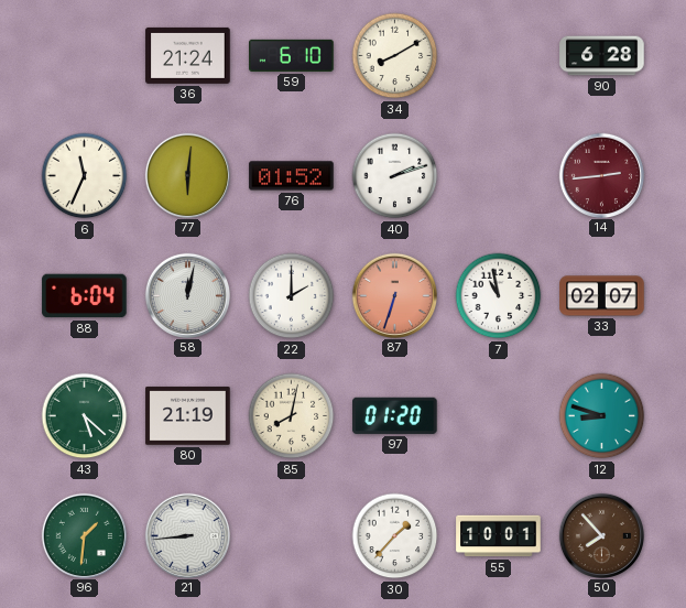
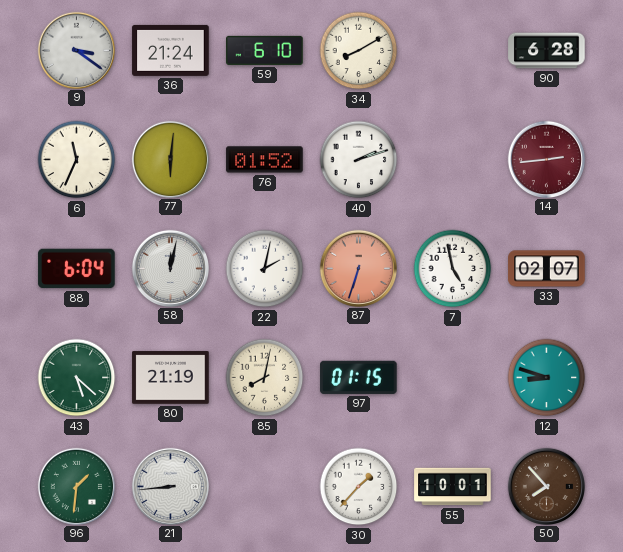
9: none -> 3:21 (76, 50)
22: 2:00 -> 2:02 (265, 269)
7: 10:58 -> 4:58 (453, 269)
97: 01:20 -> 01:15 (359, 377)
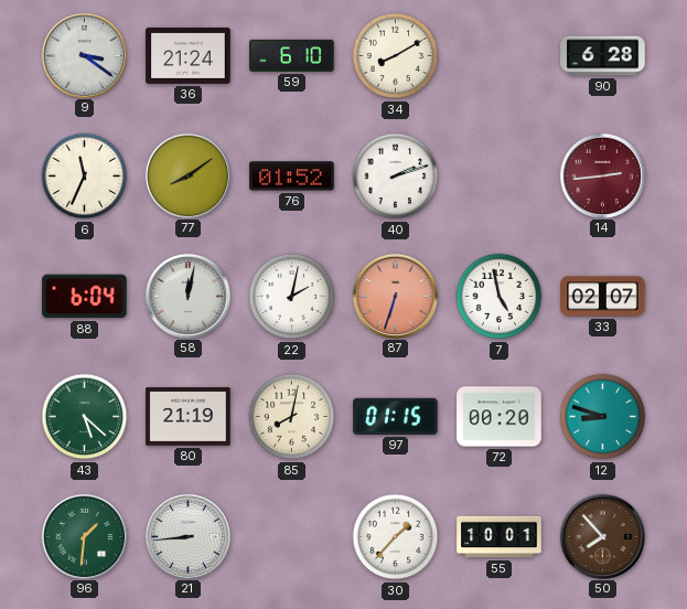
77: 6:01 -> 8:09 (187, 175)
72: none -> 00:20 (500, 417)
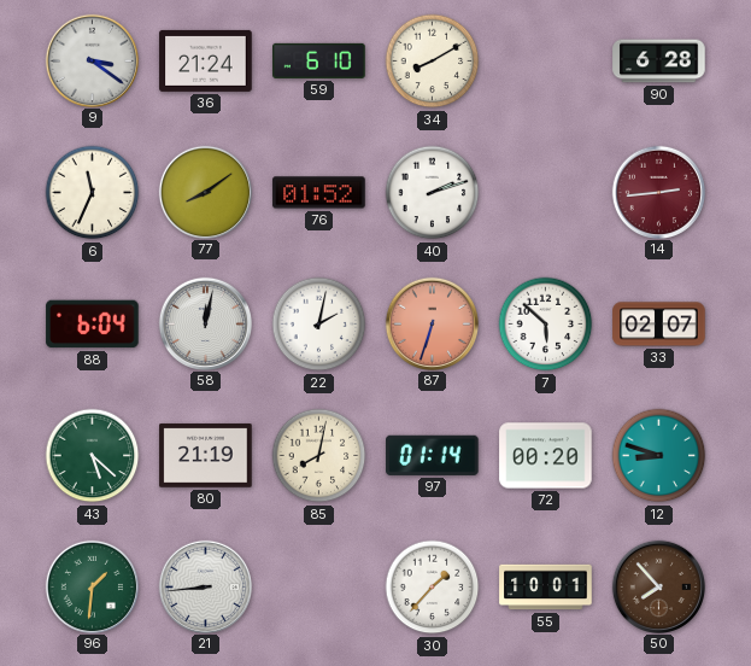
7: 4:58 -> 5:52 (546, 325)
97: 01:15 -> 01:14 (433, 455)
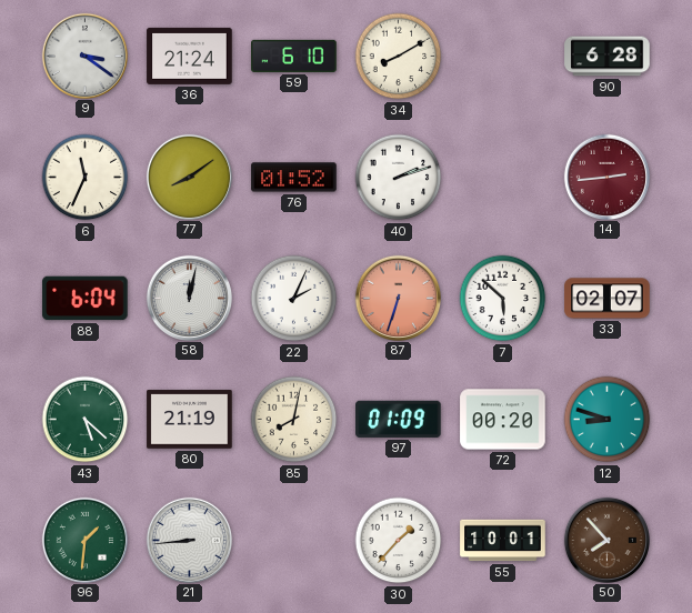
22: 2:02 -> 2:04 (294, 299)
97: 01:14 -> 01:09 (399, 419)
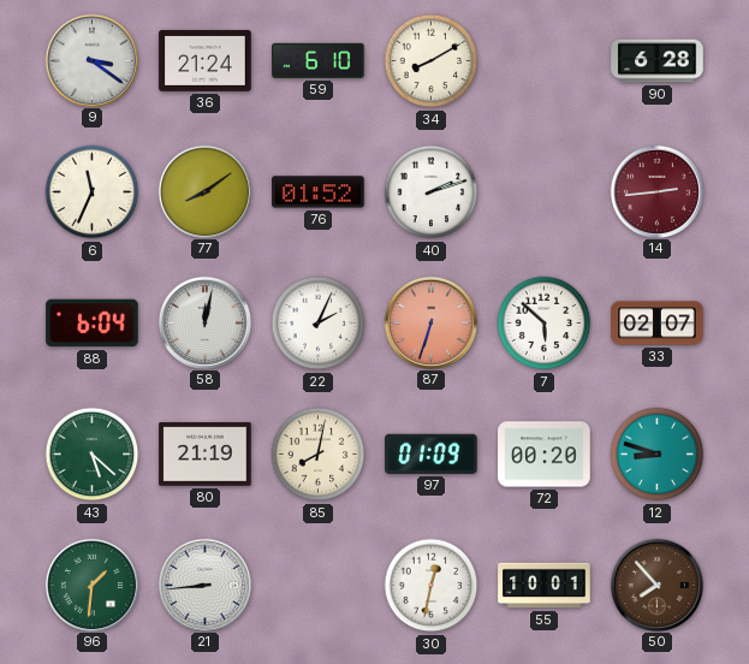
30: 1:37 -> 12:32 (432, 586)
